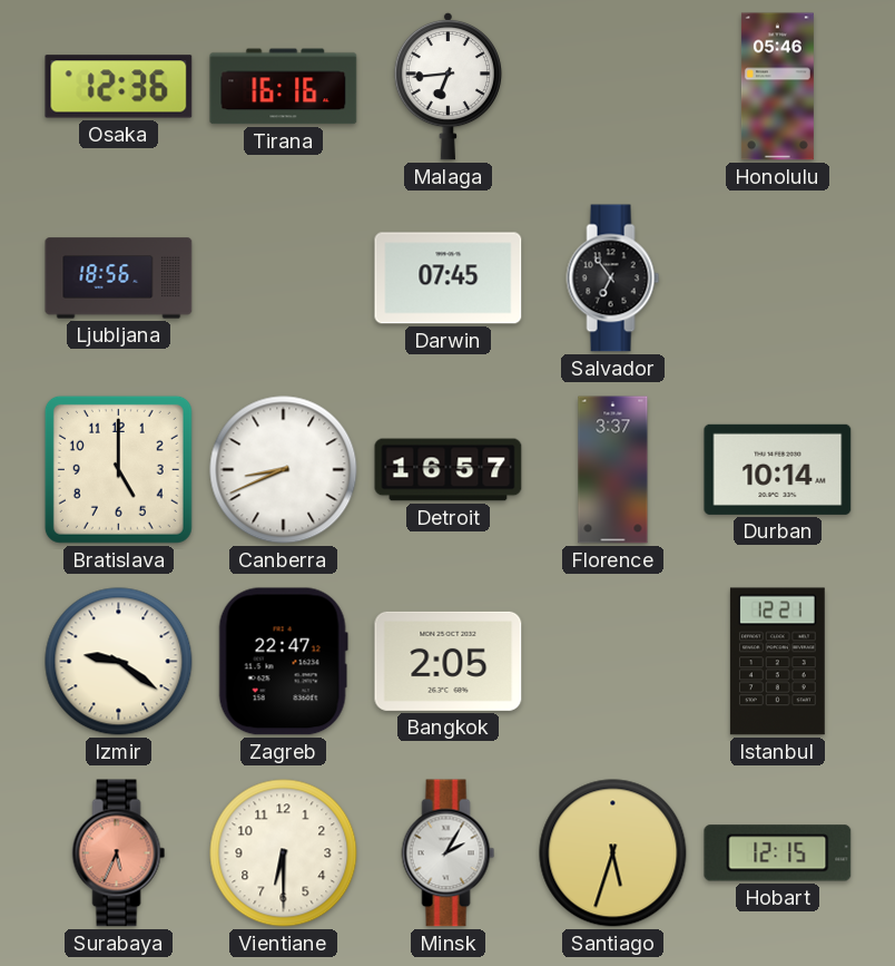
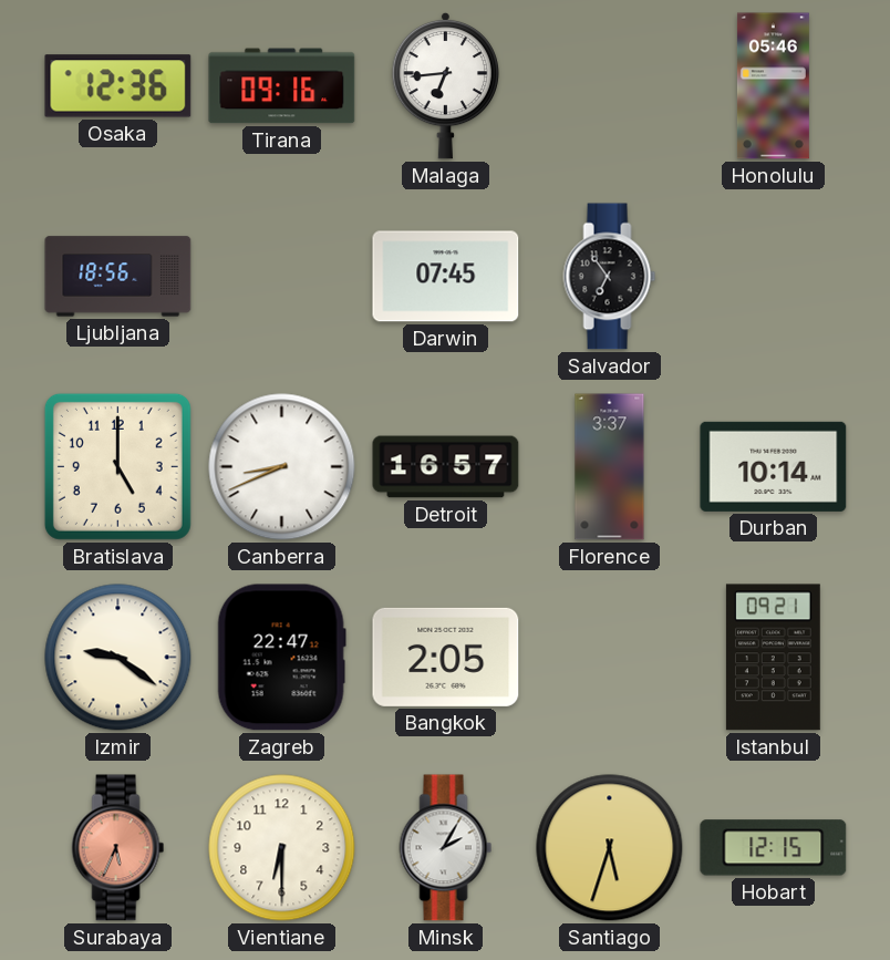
Tirana: 16:16 -> 09:16 (282, 86)
Istanbul: 12:21 -> 09:21 (773, 658)
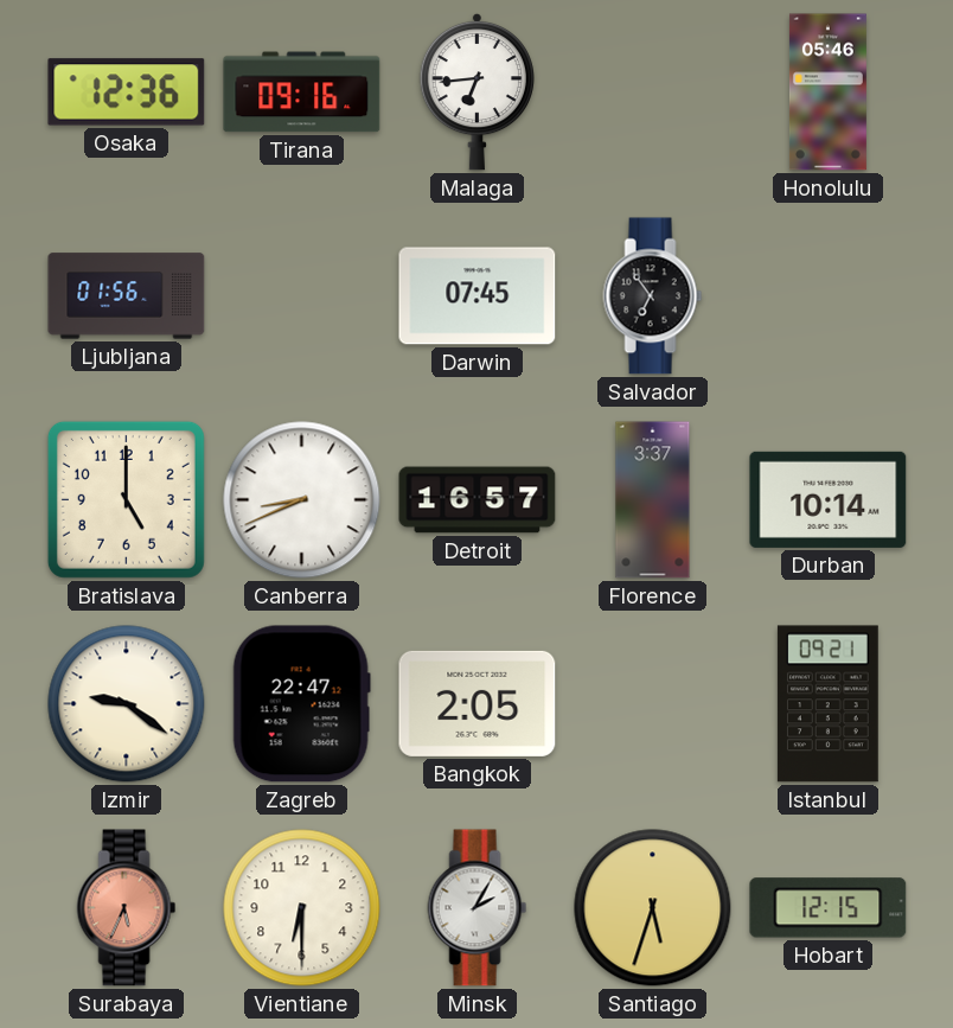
Ljubljana: 18:56 -> 01:56 (127, 296)
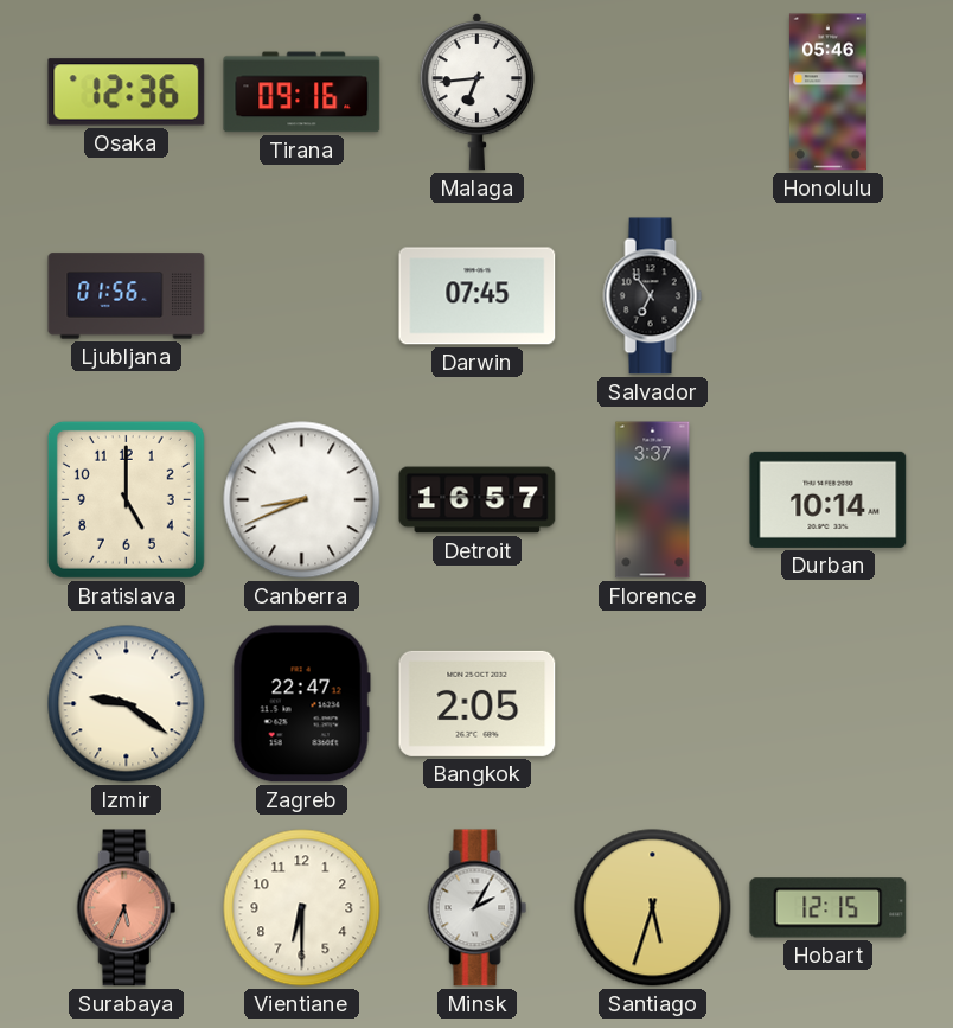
Istanbul: 09:21 -> none (827, 704)
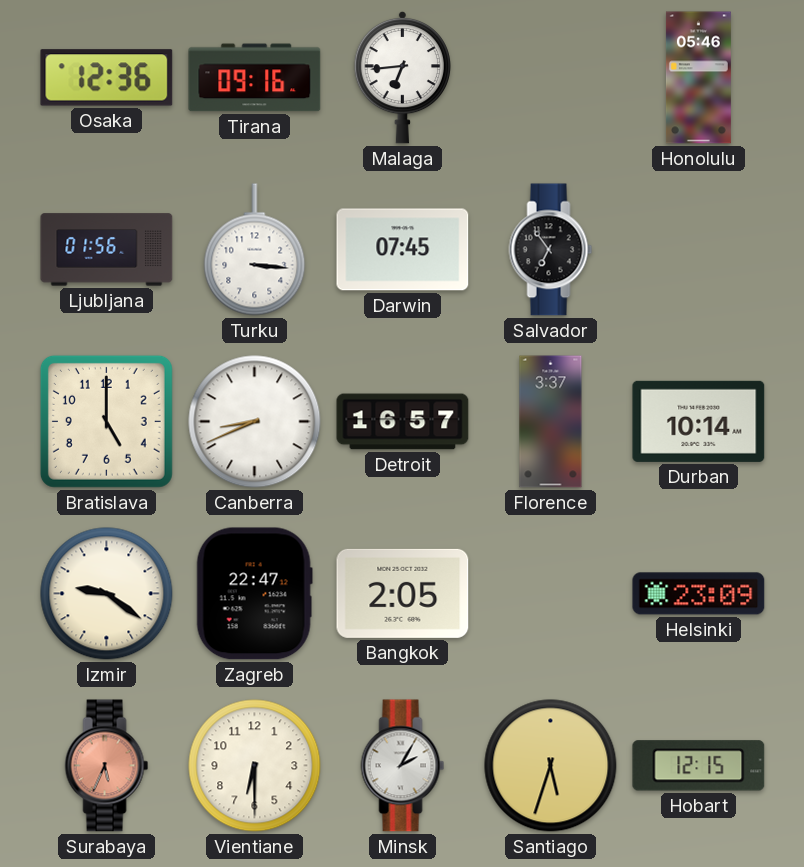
Turku: none -> 3:16 (255, 250)
Helsinki: none -> 23:09 (699, 594)
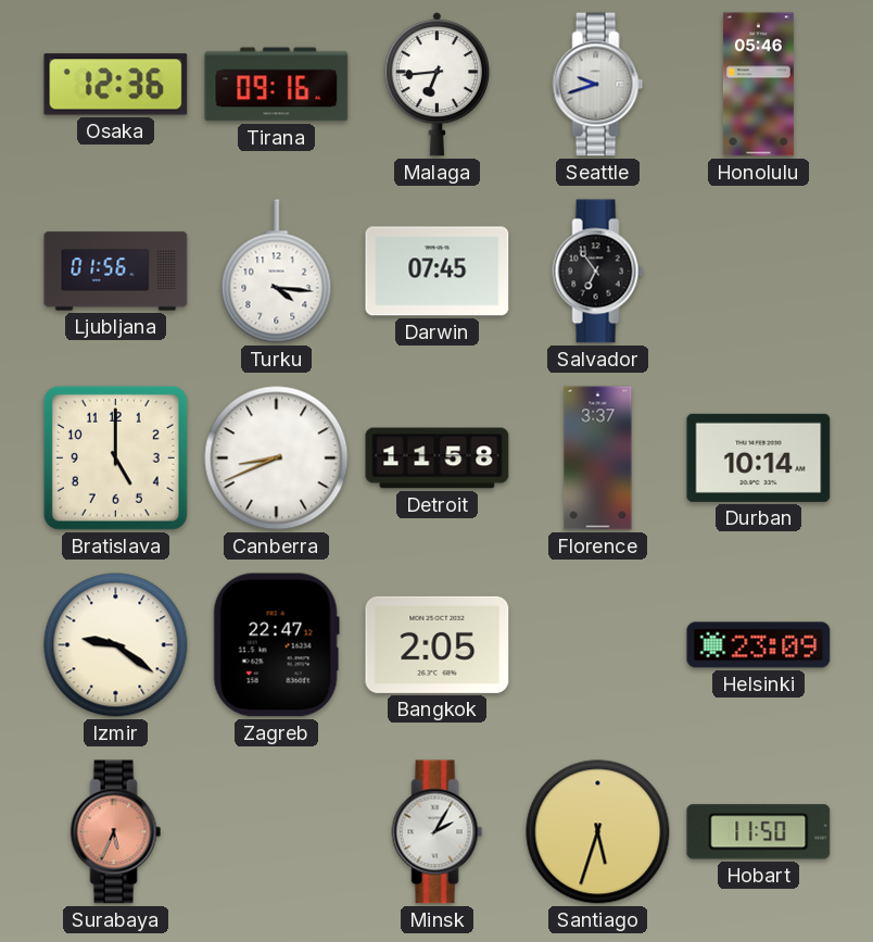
Seattle: none -> 9:42 (598, 85)
Turku: 3:16 -> 4:16 (277, 272)
Detroit: 16:57 -> 11:58 (438, 459)
Vientiane: 6:30 -> none (255, 766)
Hobart: 12:15 -> 11:50 (759, 832)
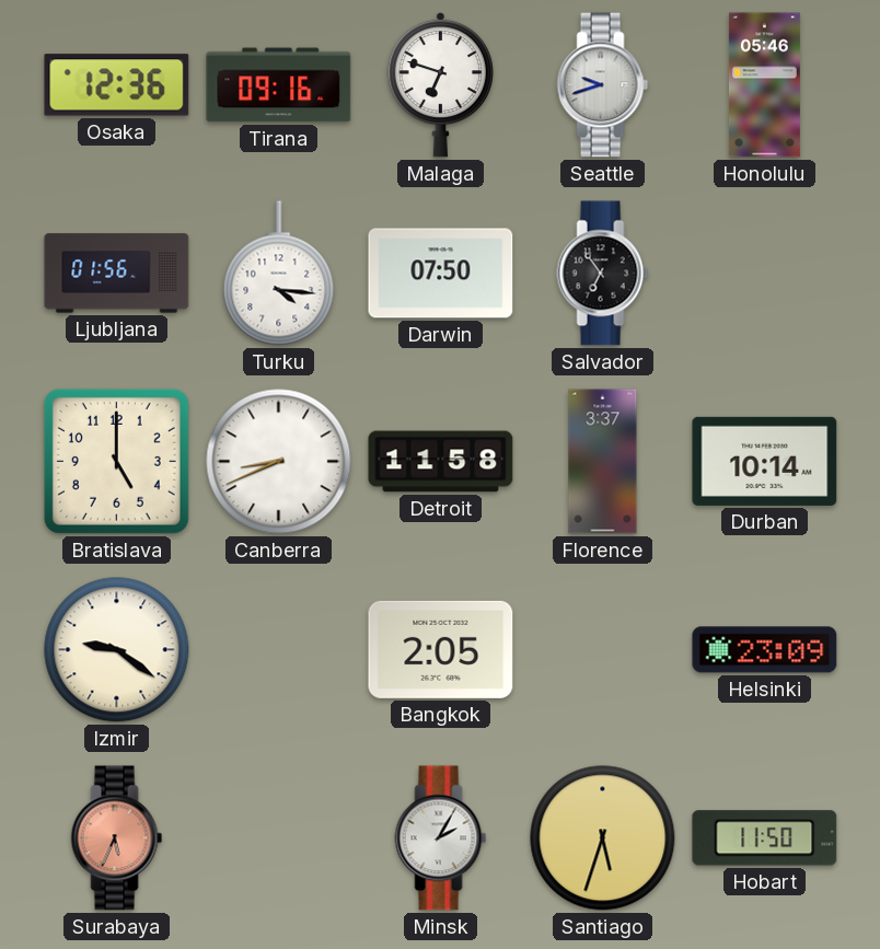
Malaga: 6:44 -> 6:48 (440, 84)
Darwin: 07:45 -> 07:50 (441, 274)
Zagreb: 22:47 -> none (276, 645)
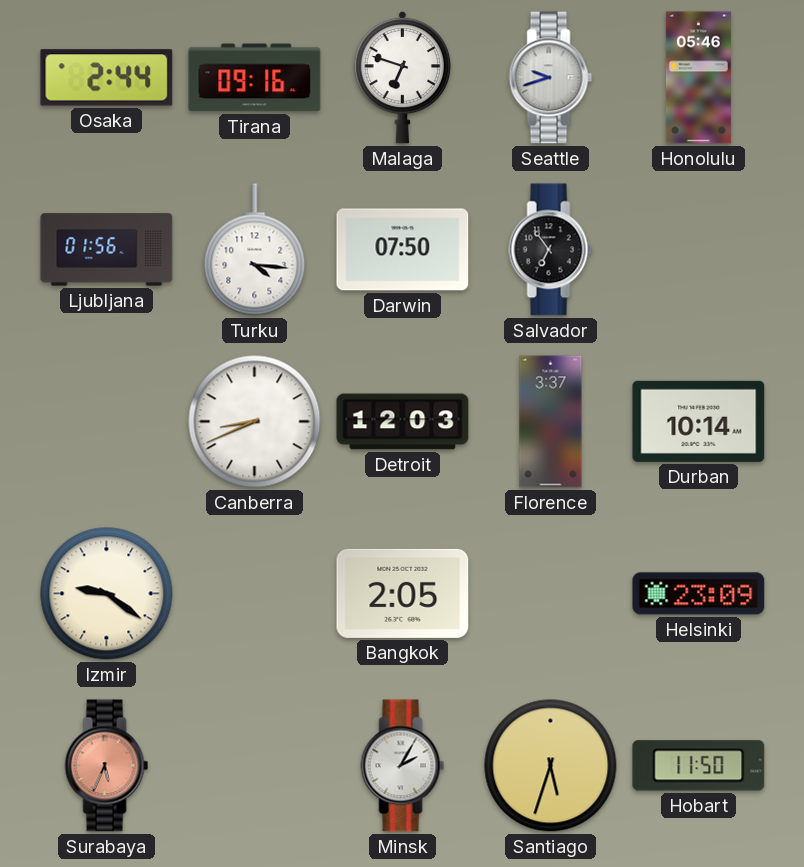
Osaka: 12:36 -> 2:44 (107, 78)
Bratislava: 5:00 -> none (116, 461)
Detroit: 11:58 -> 12:03 (403, 422)
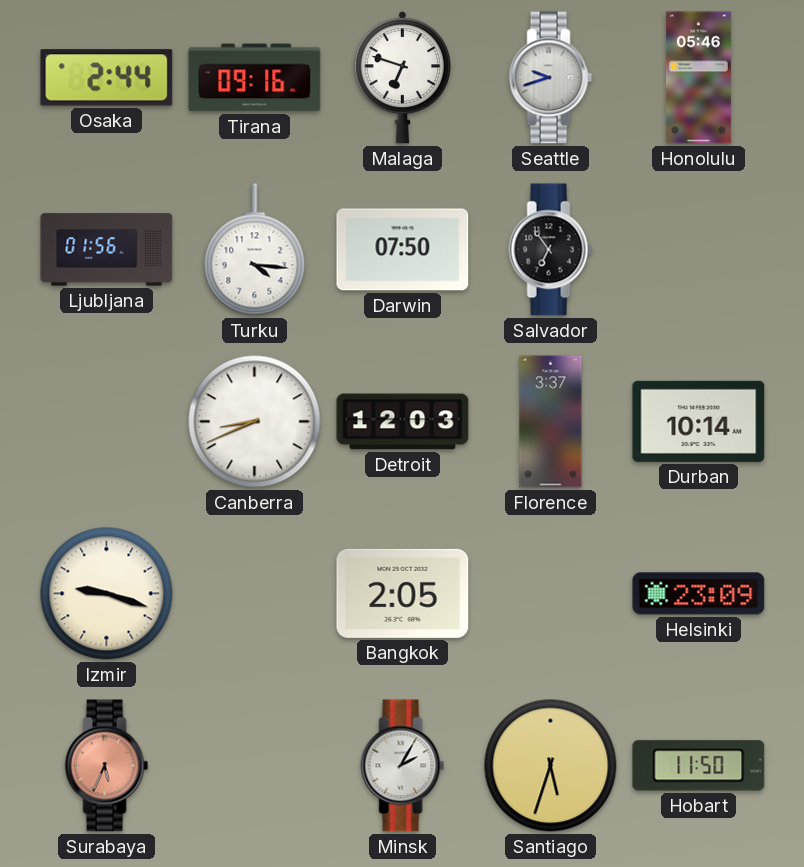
Izmir: 9:21 -> 9:18 (107, 594)
